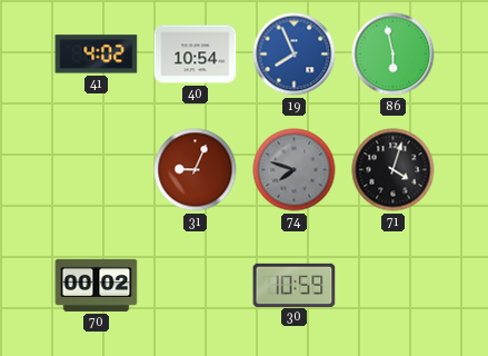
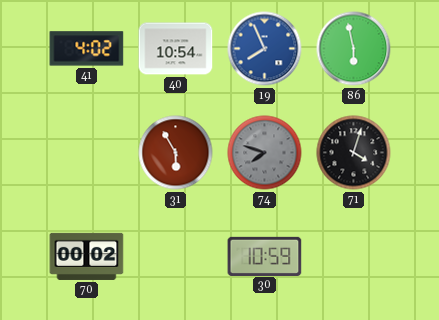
31: 9:04 -> 5:55 (176, 153)
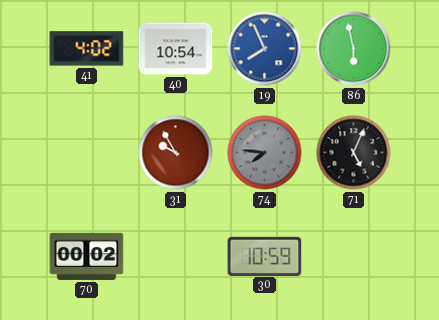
31: 5:55 -> 9:55 (176, 153)
74: 7:48 -> 7:46 (265, 153)
71: 4:03 -> 5:04 (354, 153)
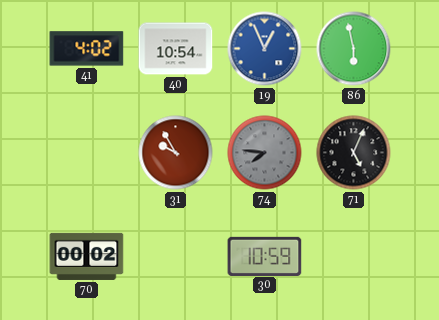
19: 7:56 -> 12:56 (265, 49)
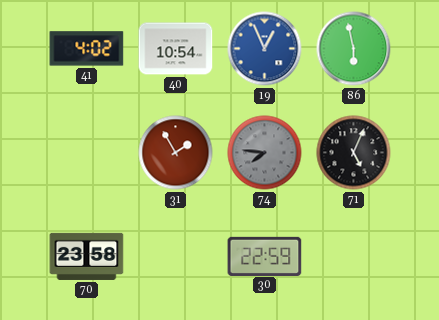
31: 9:55 -> 1:55 (176, 153)
70: 00:02 -> 23:58 (87, 256)
30: 10:59 -> 22:59 (265, 256)
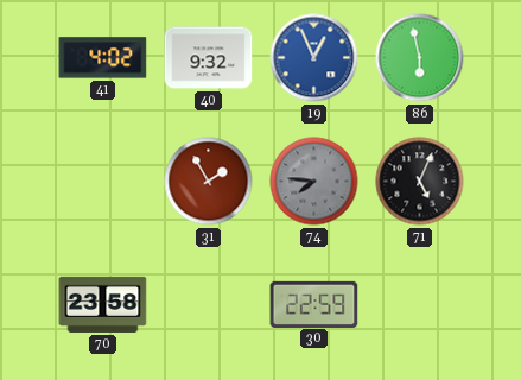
40: 10:54 -> 9:32 (209, 58)
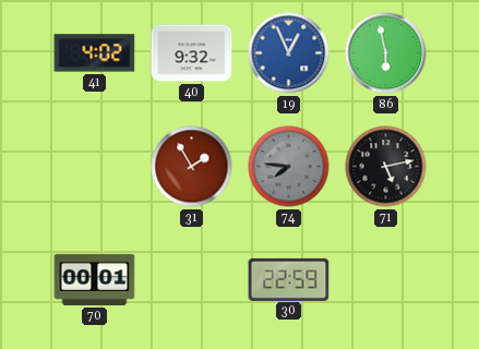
71: 5:04 -> 5:13 (386, 167)
70: 23:58 -> 00:01 (95, 279)
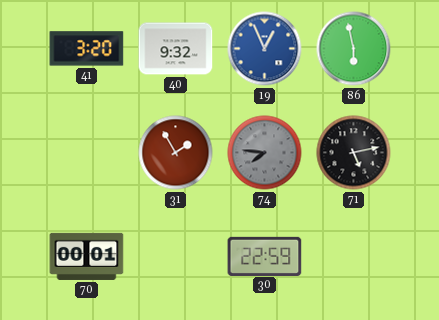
41: 4:02 -> 3:20 (87, 49)
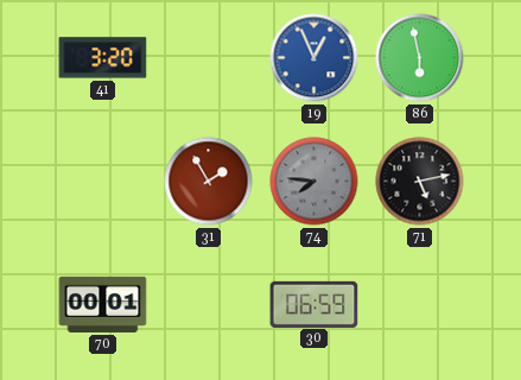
40: 9:32 -> none (176, 49)
30: 22:59 -> 06:59 (314, 304)
